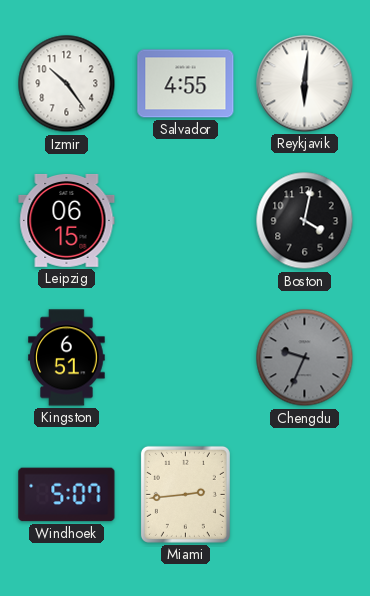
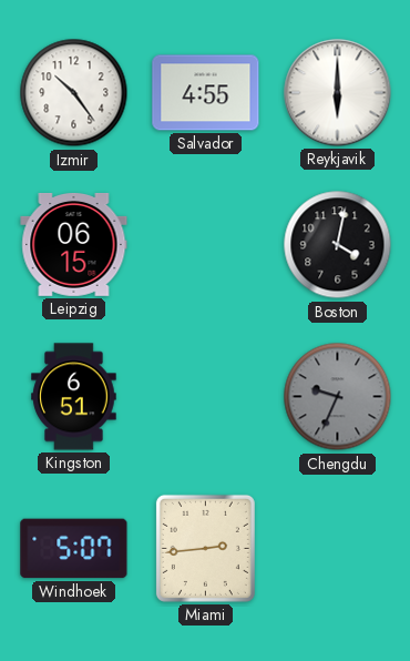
Reykjavik: 6:01 -> 6:00 (338, 93)
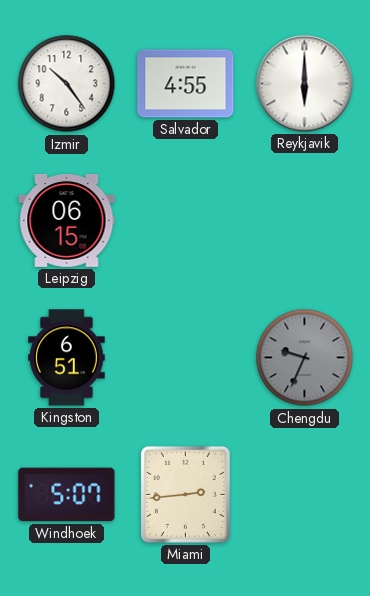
Boston: 4:02 -> none (338, 245)
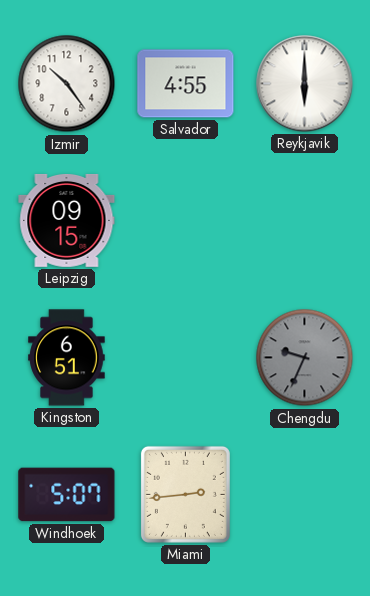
Leipzig: 06:15 -> 09:15 (67, 220)
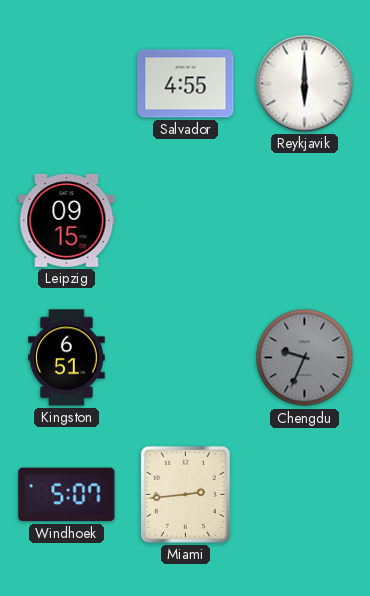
Izmir: 10:24 -> none (67, 84)
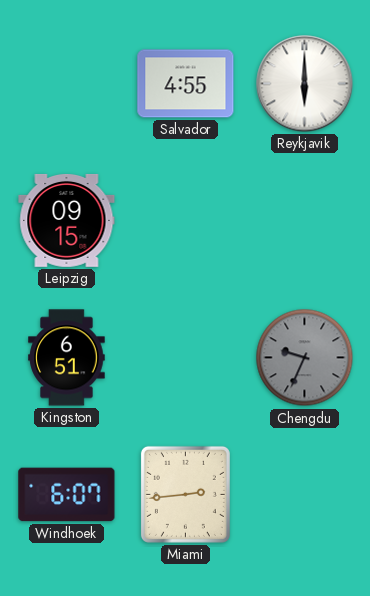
Windhoek: 5:07 -> 6:07 (67, 495)
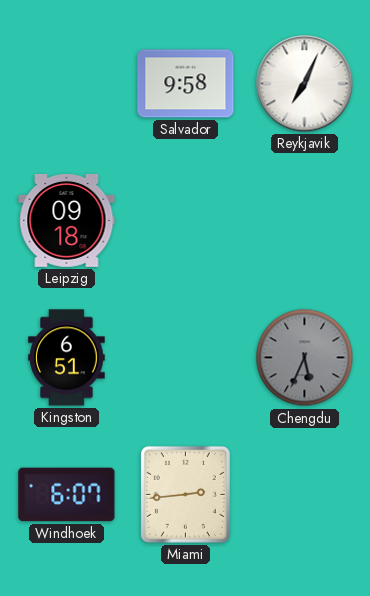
Salvador: 4:55 -> 9:58 (186, 84)
Reykjavik: 6:00 -> 7:04 (305, 84)
Leipzig: 09:15 -> 09:18 (67, 220)
Chengdu: 9:34 -> 5:34 (305, 358)
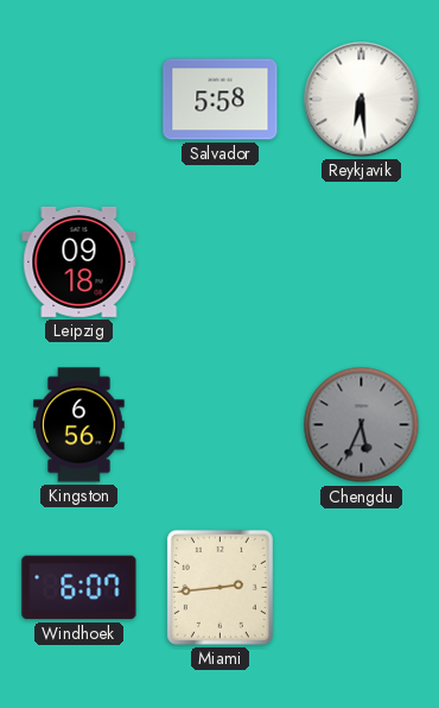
Salvador: 9:58 -> 5:58 (221, 100)
Reykjavik: 7:04 -> 6:29 (362, 100)
Kingston: 6:51 -> 6:56 (79, 425)
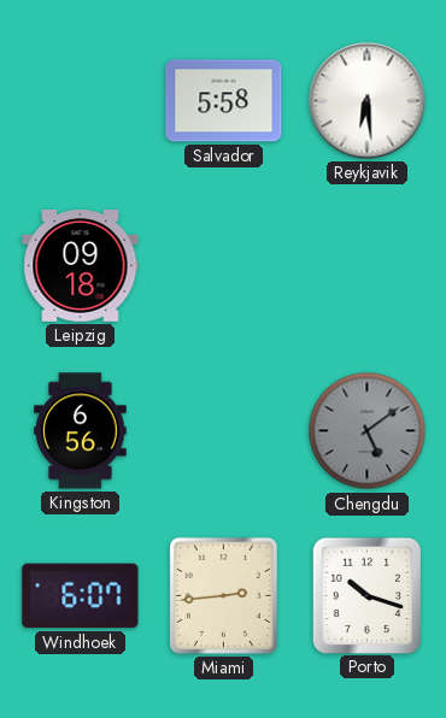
Chengdu: 5:34 -> 5:09 (368, 431)
Porto: none -> 10:18 (366, 595)
